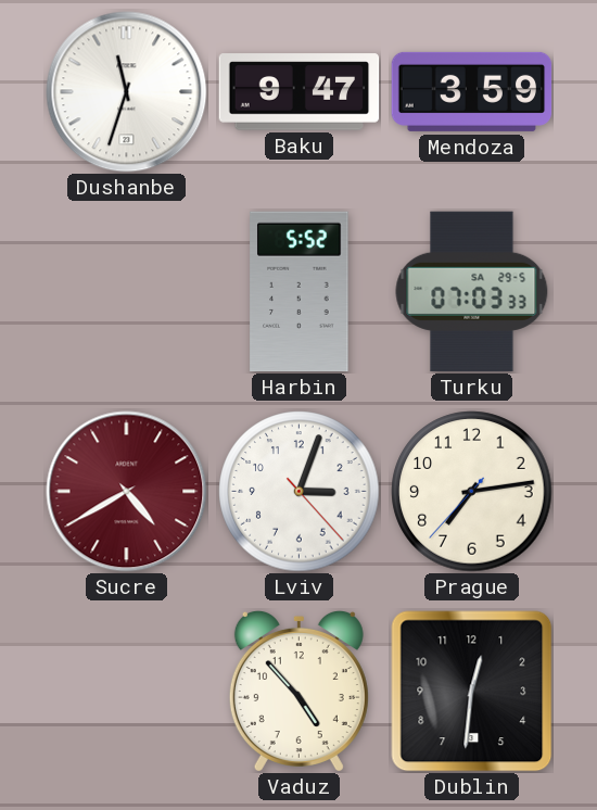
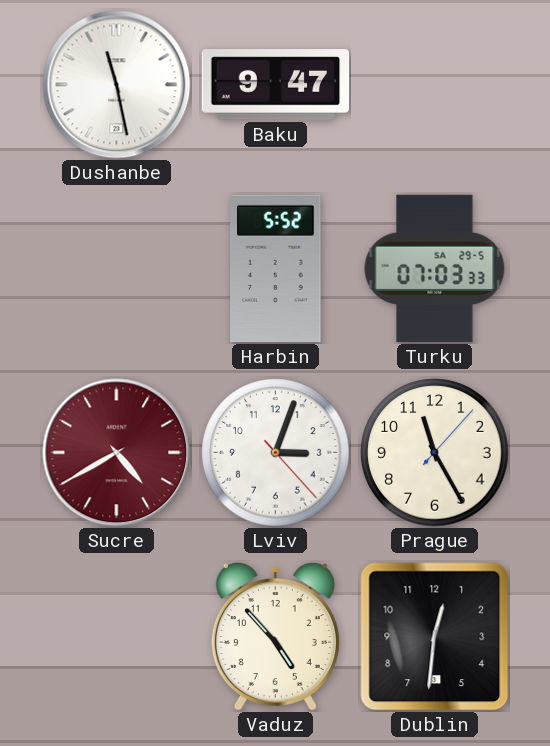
Dushanbe: 11:33 -> 11:28 (117, 85)
Mendoza: 3:59 -> none (472, 91)
Prague: 7:13 -> 11:25 (435, 453)
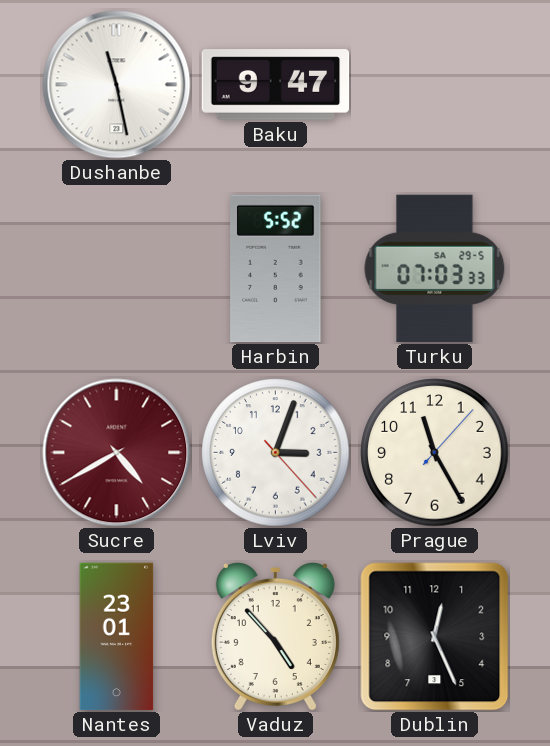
Nantes: none -> 23:01 (117, 637)
Dublin: 12:31 -> 12:26 (435, 637)
